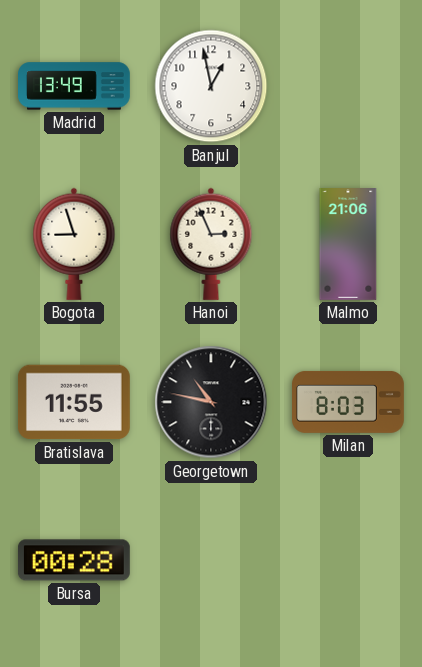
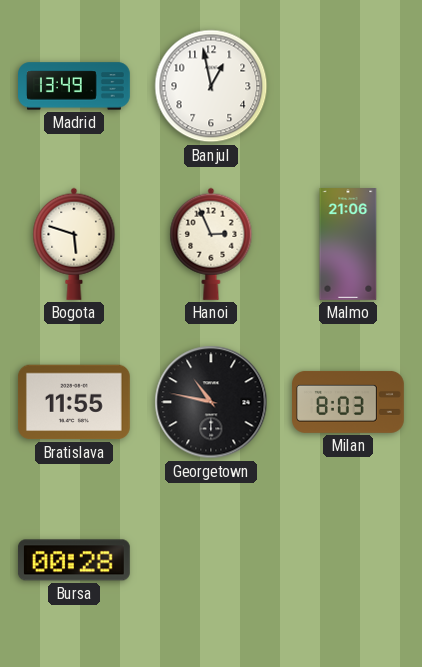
Bogota: 8:57 -> 5:48 (74, 244)
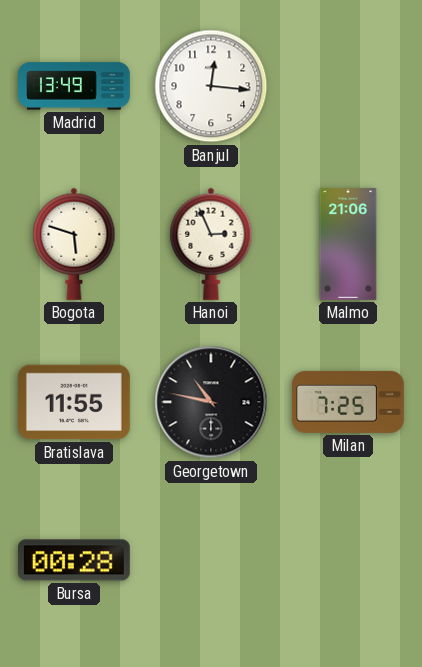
Banjul: 12:58 -> 12:16 (211, 86)
Milan: 8:03 -> 7:25 (349, 402)
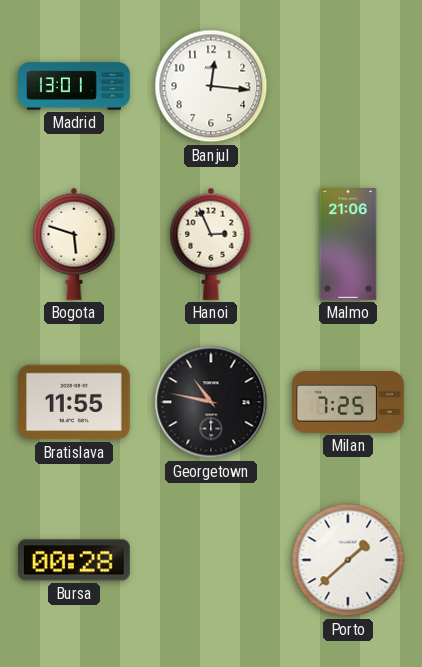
Madrid: 13:49 -> 13:01 (75, 86)
Porto: none -> 1:38 (348, 560)
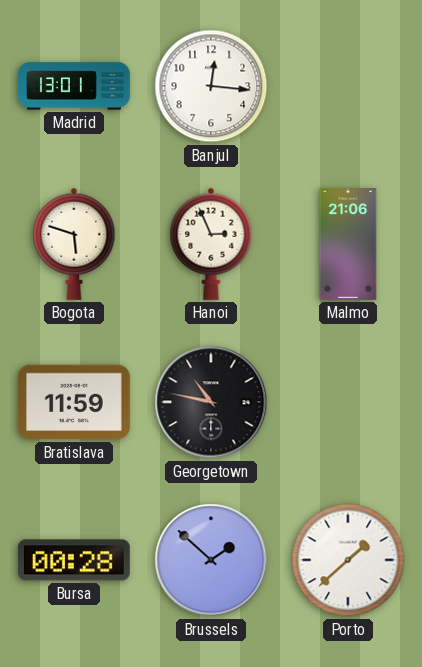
Bratislava: 11:55 -> 11:59 (74, 402)
Milan: 7:25 -> none (349, 402)
Brussels: none -> 1:52 (211, 560)
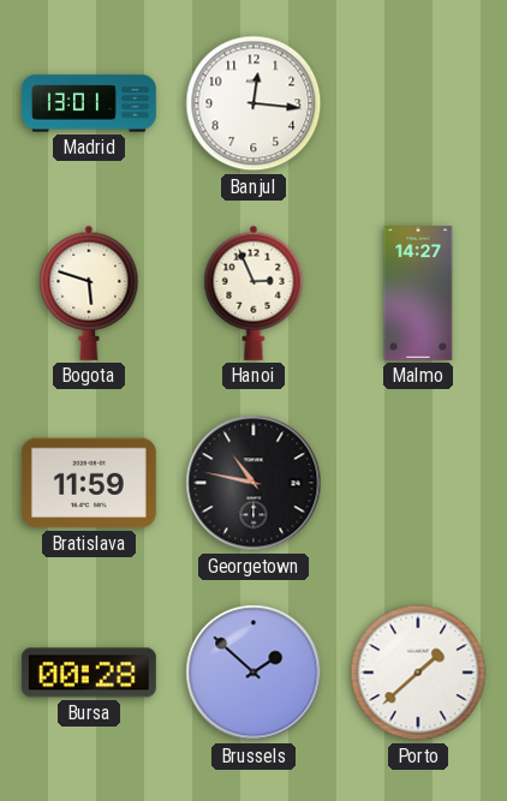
Malmo: 21:06 -> 14:27 (418, 294)
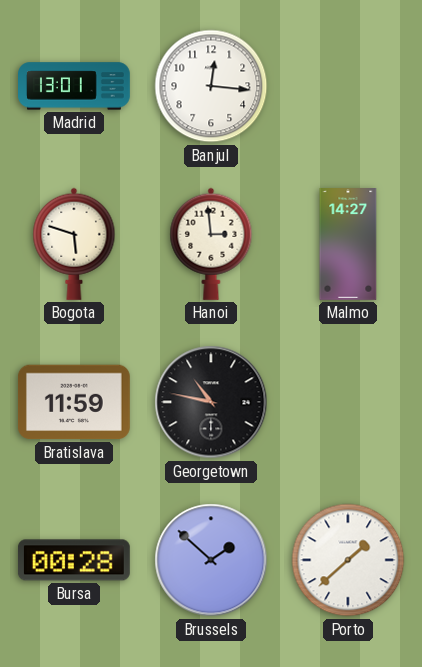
Hanoi: 2:56 -> 2:59 (211, 244)
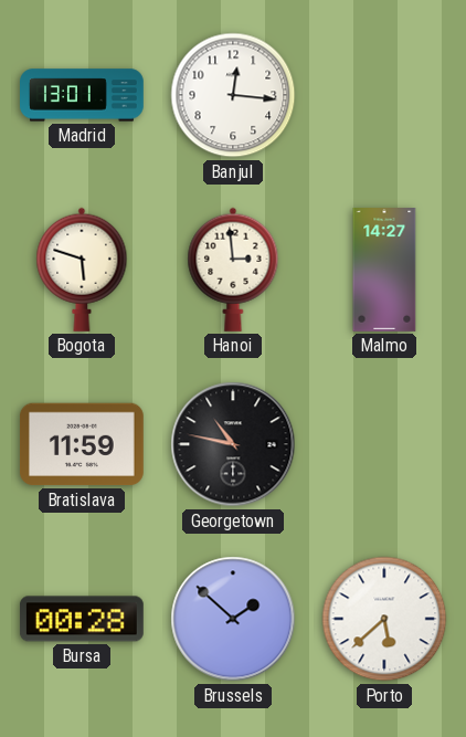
Porto: 1:38 -> 5:38 (384, 619)
